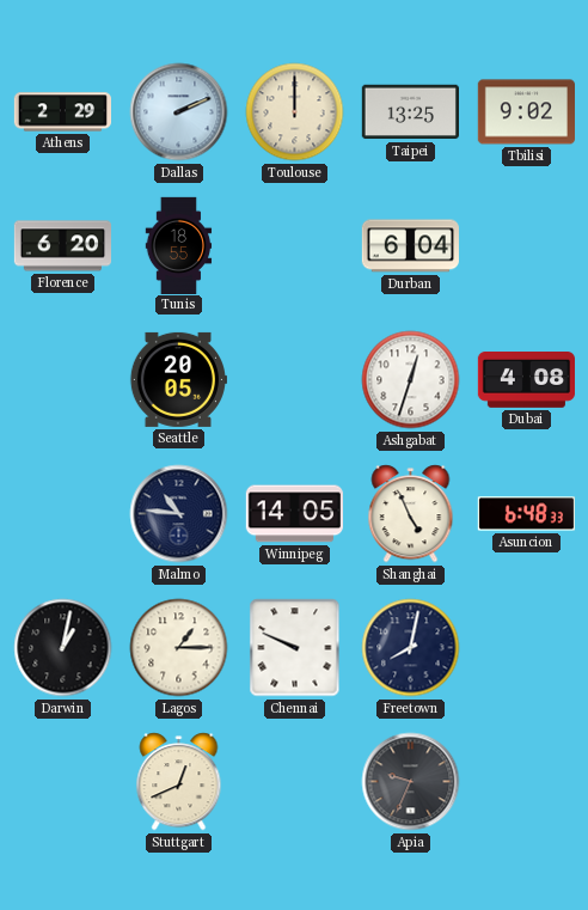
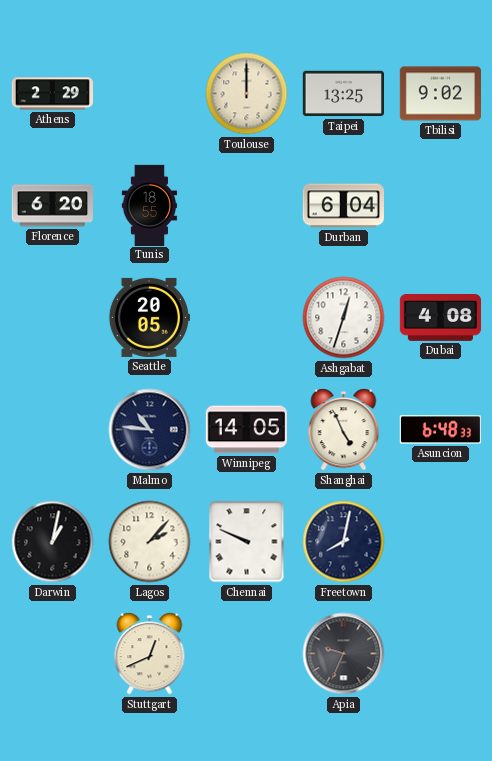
Dallas: 2:11 -> none (179, 112)
Lagos: 1:15 -> 2:07 (150, 542)
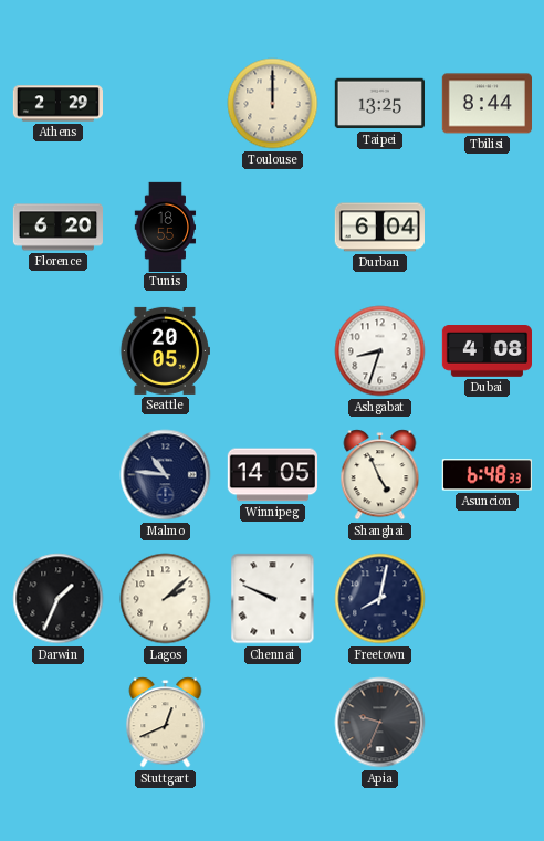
Tbilisi: 9:02 -> 8:44 (487, 104)
Ashgabat: 12:33 -> 8:33 (380, 351)
Darwin: 1:02 -> 1:34 (59, 599)
Lagos: 2:07 -> 2:08 (166, 599)
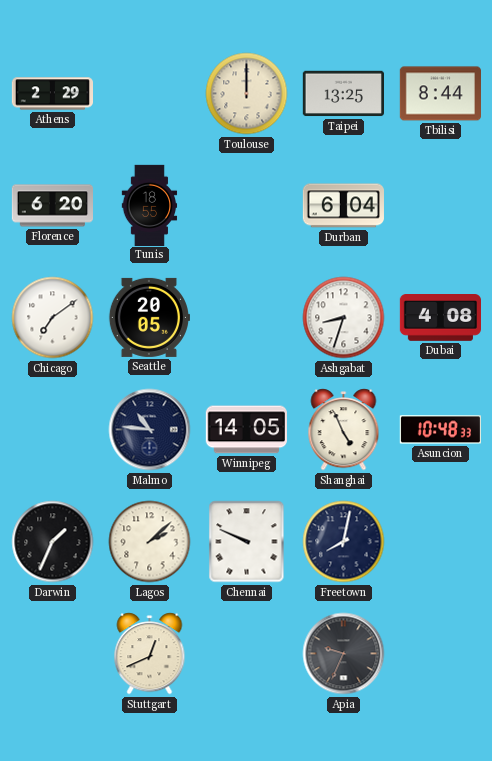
Chicago: none -> 7:09 (53, 318)
Asuncion: 6:48 -> 10:48 (440, 430)
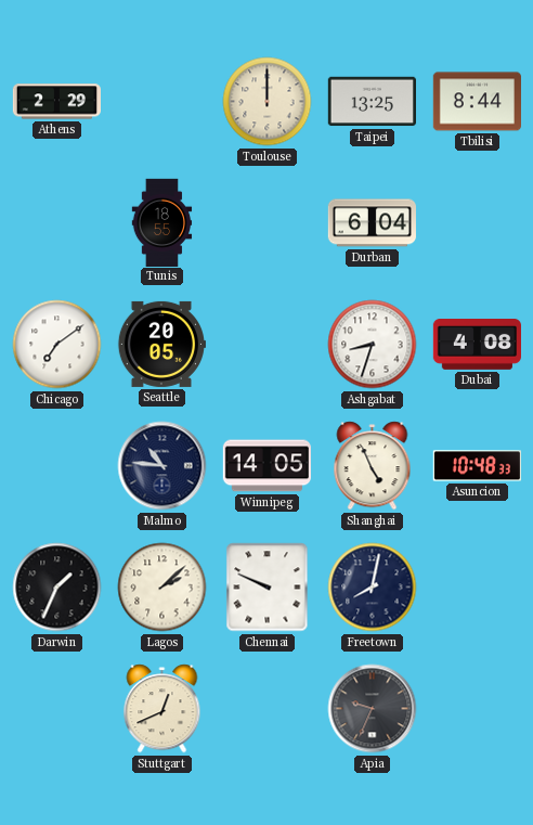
Florence: 6:20 -> none (52, 206)
